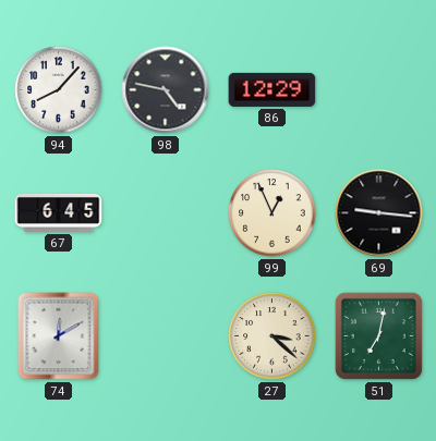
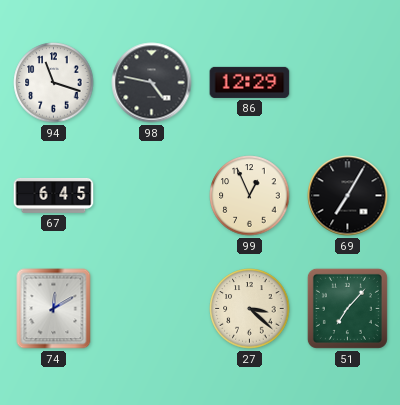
94: 8:07 -> 11:18 (54, 83)
69: 9:16 -> 7:05 (348, 196)
51: 7:02 -> 7:07 (347, 308)
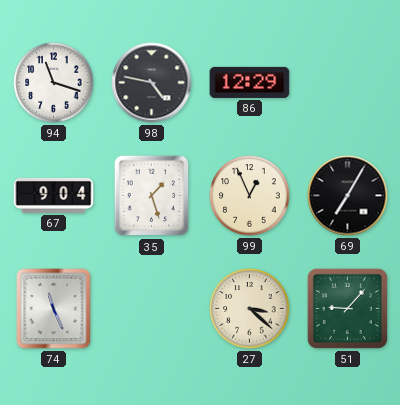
67: 6:45 -> 9:04 (54, 195)
35: none -> 1:27 (152, 196)
74: 12:10 -> 11:26 (54, 309)
51: 7:07 -> 9:07 (347, 308)
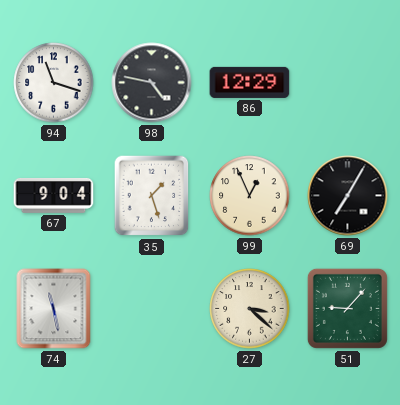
74: 11:26 -> 11:28 (54, 309)
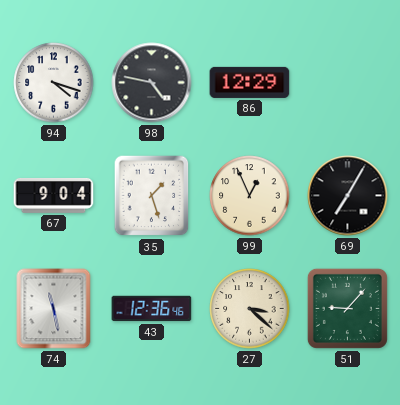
94: 11:18 -> 4:18 (54, 83)
43: none -> 12:36 (152, 309)
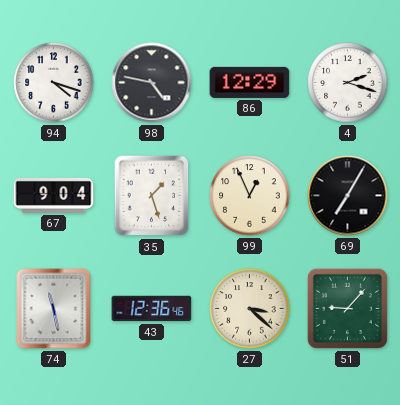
4: none -> 2:18 (348, 83)
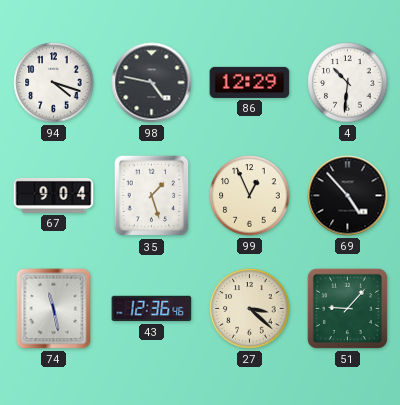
4: 2:18 -> 10:31 (348, 83)
69: 7:05 -> 4:53 (348, 196)
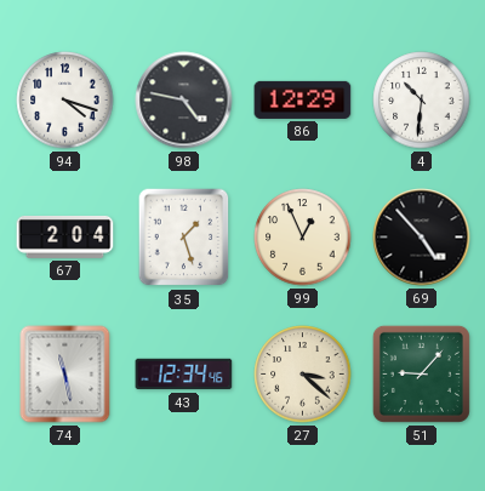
67: 9:04 -> 2:04 (65, 236)
43: 12:36 -> 12:34 (184, 375)
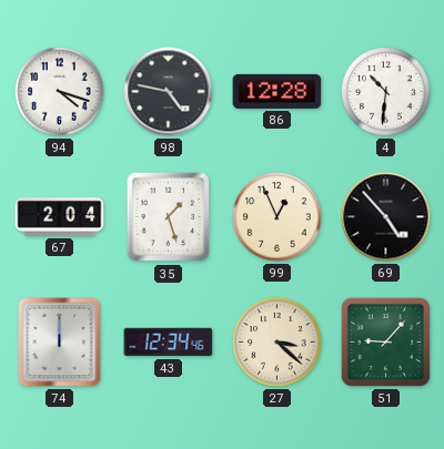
86: 12:29 -> 12:28 (277, 91)
74: 11:28 -> 12:00 (60, 343)
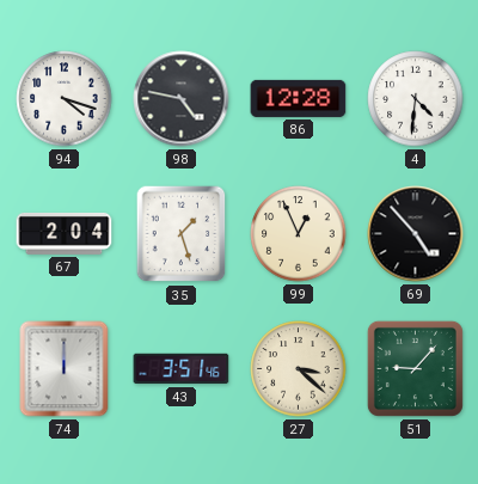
4: 10:31 -> 4:31 (416, 99)
43: 12:34 -> 3:51 (182, 369)
